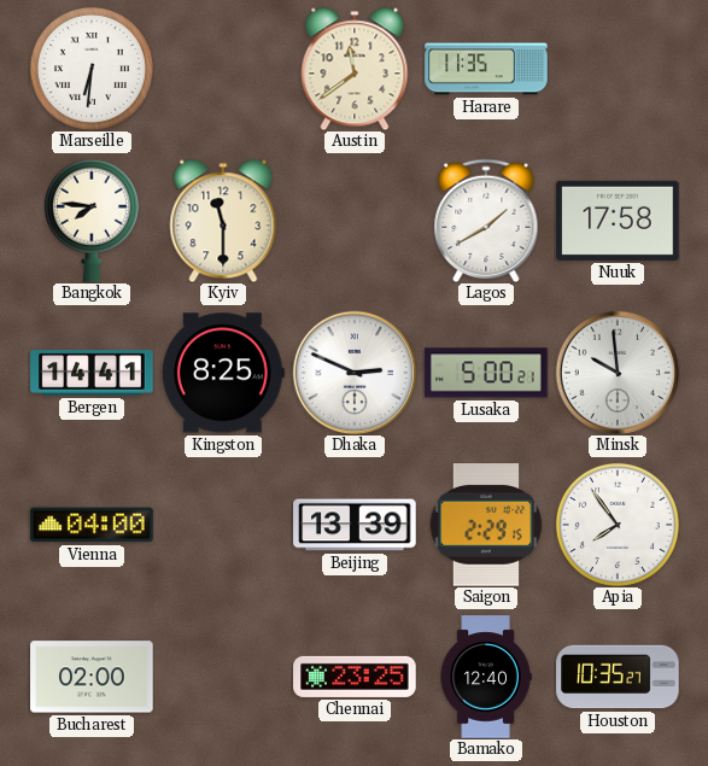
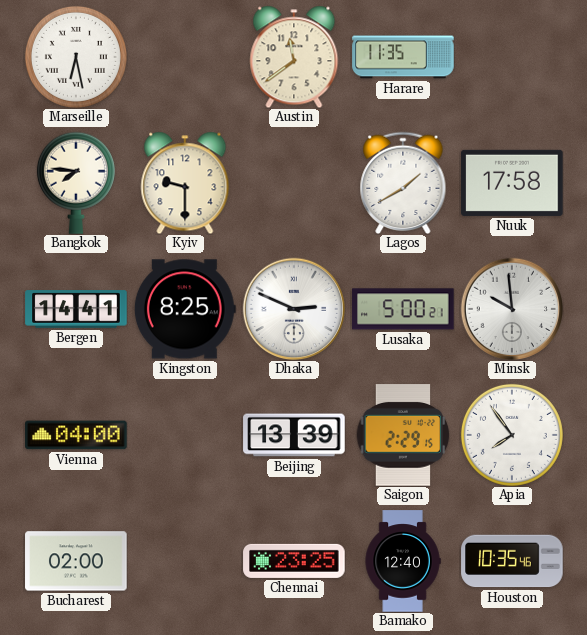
Marseille: 6:31 -> 6:28 (76, 57)
Kyiv: 11:30 -> 9:30 (185, 183)
Houston: 10:35:27 -> 10:35:46 (512, 561)
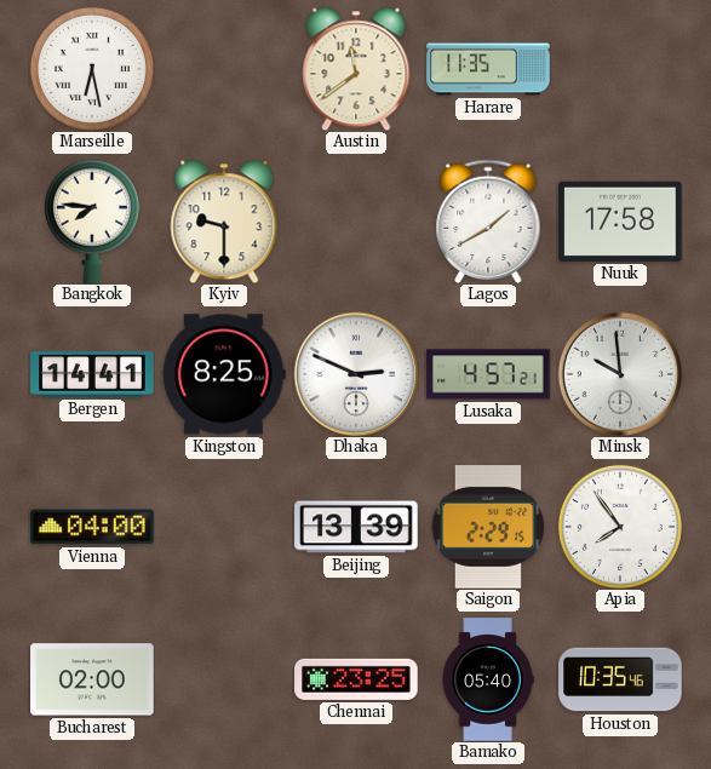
Lusaka: 5:00 -> 4:57 (488, 374)
Bamako: 12:40 -> 05:40 (488, 679)
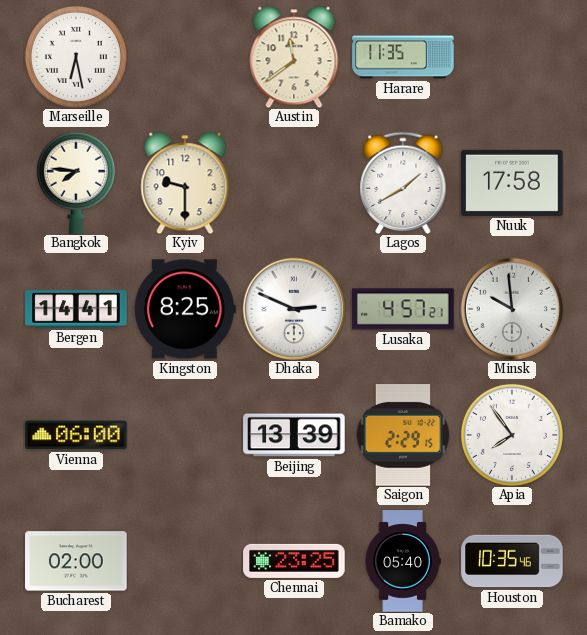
Vienna: 04:00 -> 06:00 (76, 435)
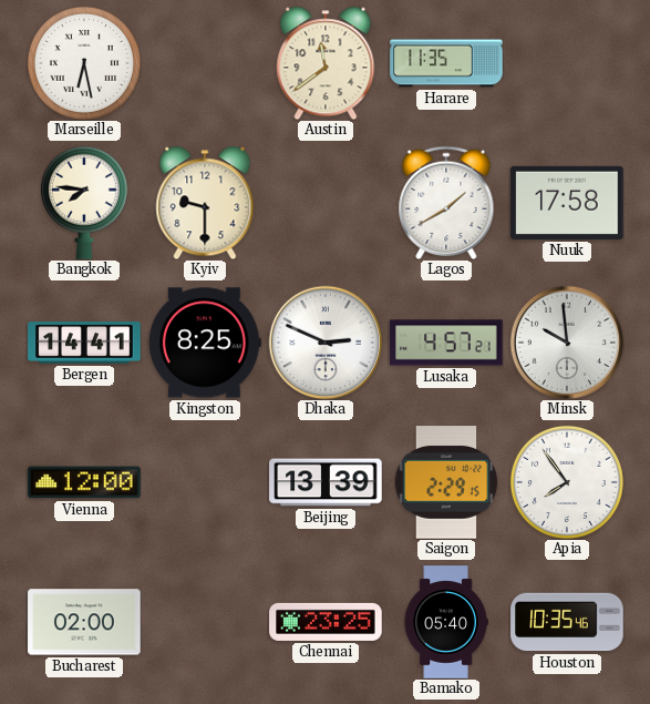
Vienna: 06:00 -> 12:00 (84, 482)
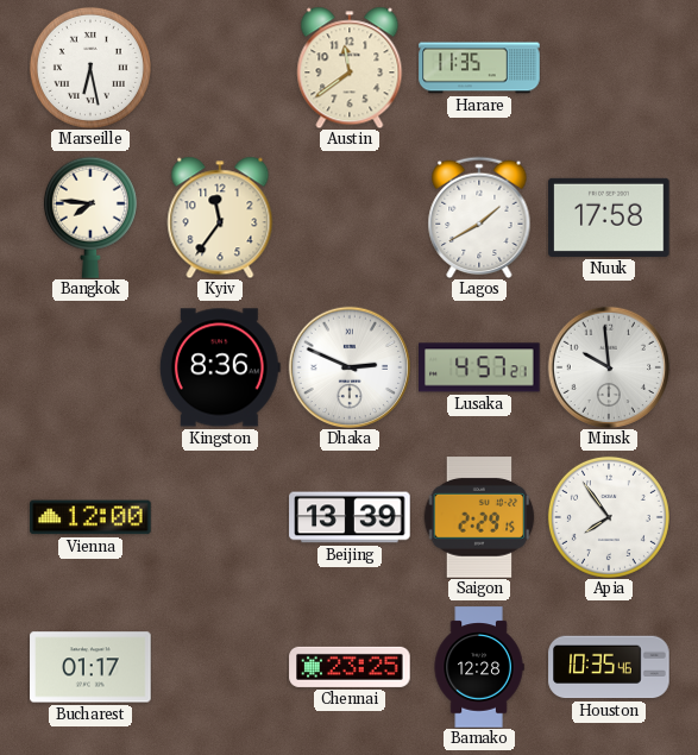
Kyiv: 9:30 -> 11:36 (220, 218)
Bergen: 14:41 -> none (84, 343)
Kingston: 8:25 -> 8:36 (220, 367)
Bucharest: 02:00 -> 01:17 (90, 667)
Bamako: 05:40 -> 12:28 (479, 667)
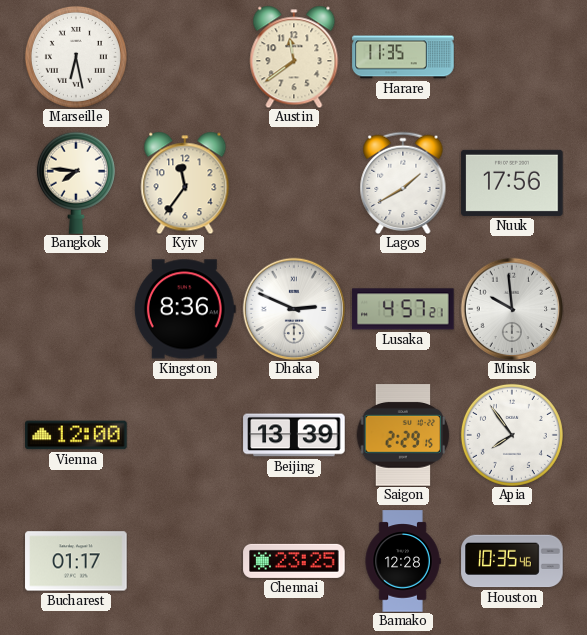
Nuuk: 17:58 -> 17:56 (512, 183)
